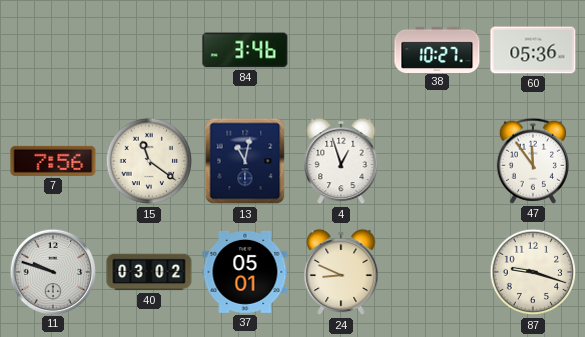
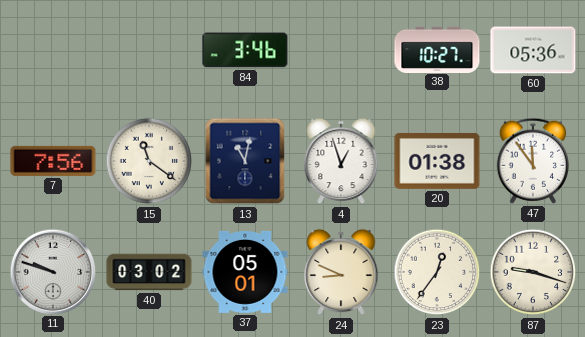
20: none -> 01:38 (437, 161)
23: none -> 12:36 (437, 272)
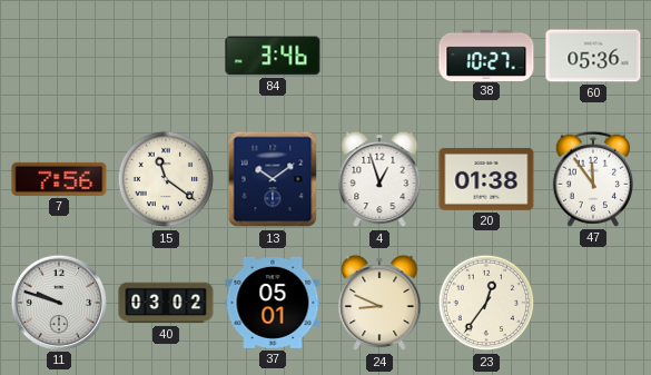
13: 11:02 -> 10:09 (273, 179)
87: 9:18 -> none (533, 272)
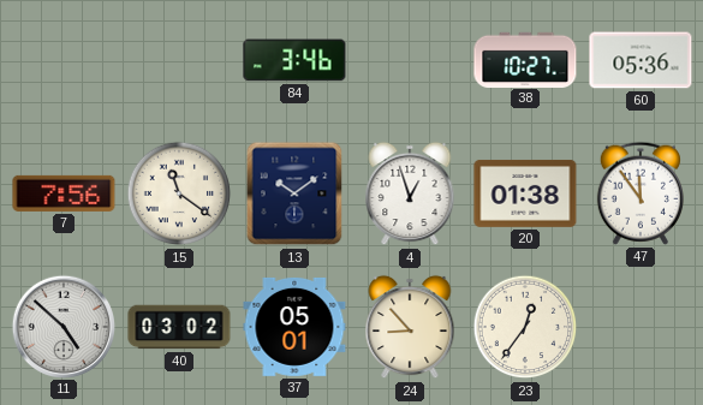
11: 9:48 -> 4:52 (62, 326)
24: 8:49 -> 8:53 (410, 327)
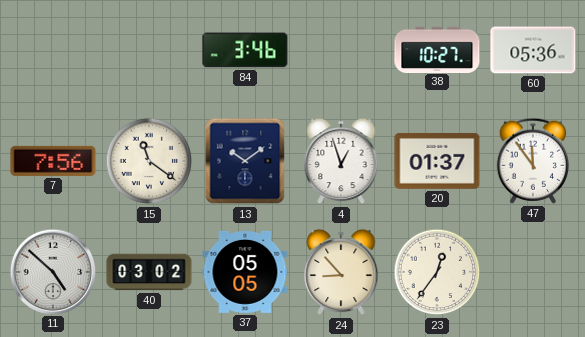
20: 01:38 -> 01:37 (437, 161)
37: 05:01 -> 05:05 (245, 272)
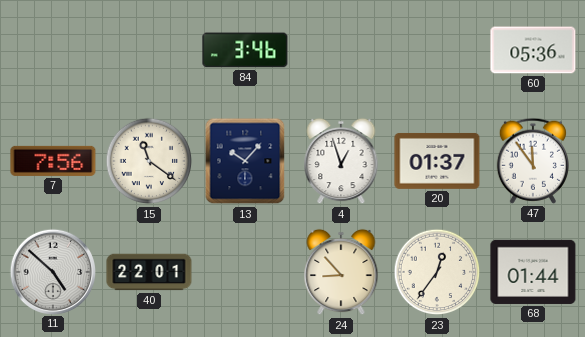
38: 10:27 -> none (437, 49)
13: 10:09 -> 10:07 (245, 161)
40: 03:02 -> 22:01 (149, 272)
37: 05:05 -> none (245, 272)
68: none -> 01:44 (533, 272)
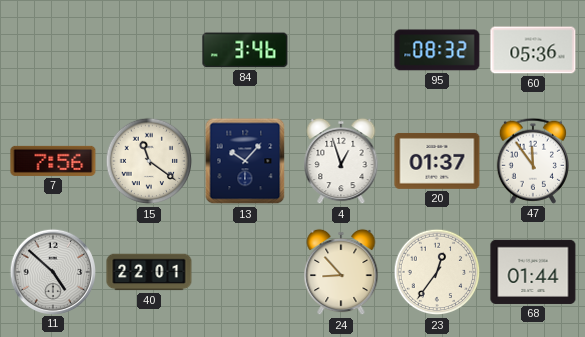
95: none -> 08:32 (437, 50)
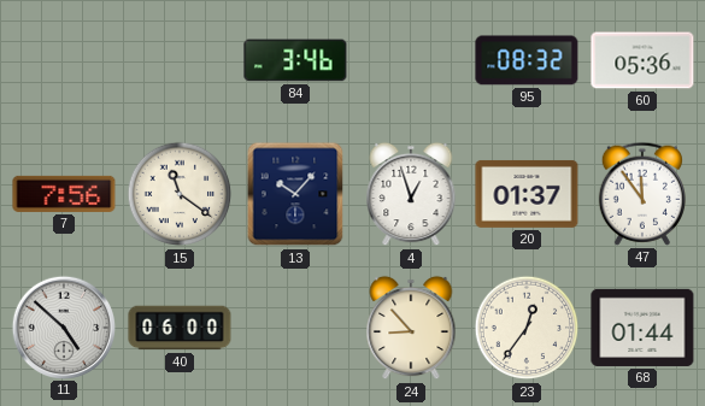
40: 22:01 -> 06:00 (180, 328)
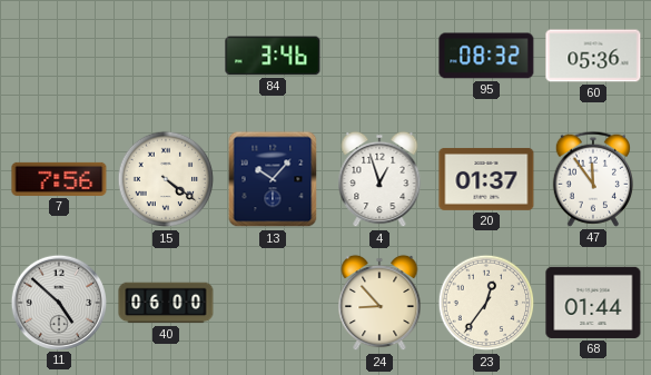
15: 11:21 -> 4:21 (166, 179)
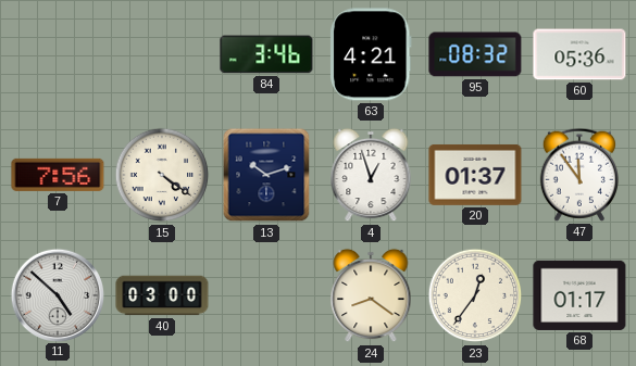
63: none -> 4:21 (372, 54)
13: 10:07 -> 10:12 (266, 175)
40: 06:00 -> 03:00 (162, 295)
24: 8:53 -> 8:21 (371, 295)
68: 01:44 -> 01:17 (579, 295)
